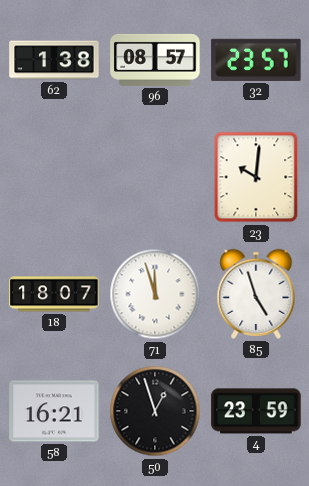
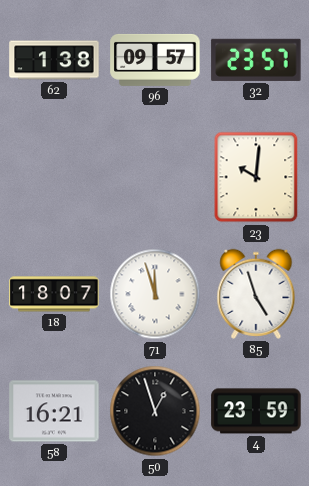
96: 08:57 -> 09:57 (155, 60)
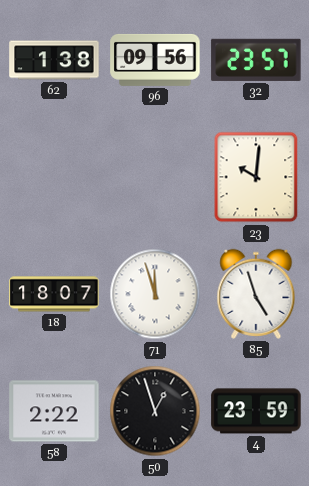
96: 09:57 -> 09:56 (155, 60)
58: 16:21 -> 2:22 (54, 411)
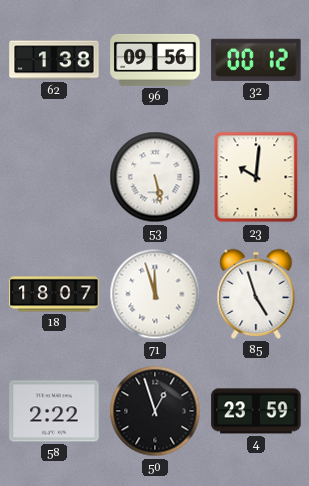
32: 23:57 -> 00:12 (256, 60)
53: none -> 5:28 (155, 177)
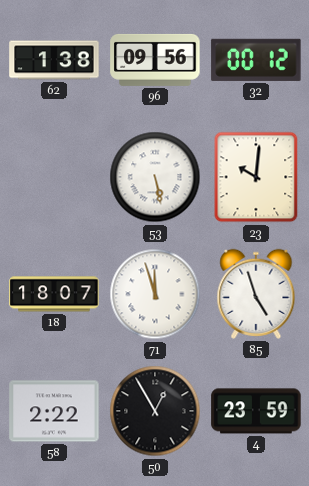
50: 12:57 -> 12:55 (155, 411)
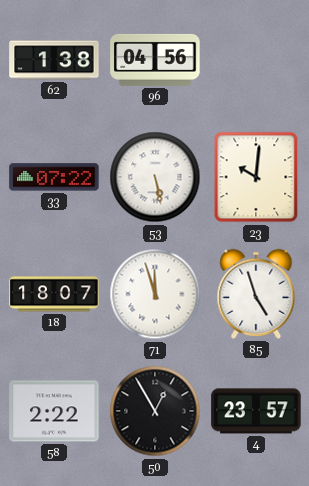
96: 09:56 -> 04:56 (155, 60)
32: 00:12 -> none (256, 60)
33: none -> 07:22 (54, 177)
4: 23:59 -> 23:57 (256, 411)
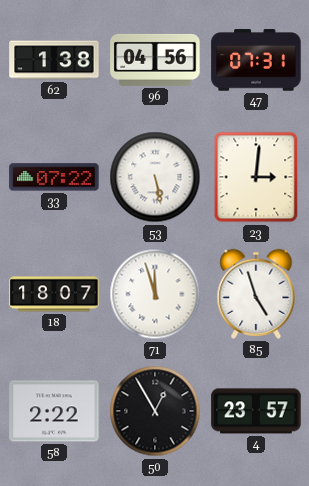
47: none -> 07:31 (256, 60)
23: 10:01 -> 3:01 (256, 177)
